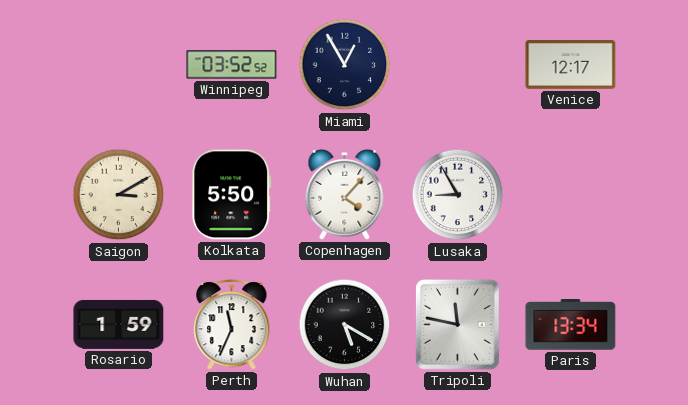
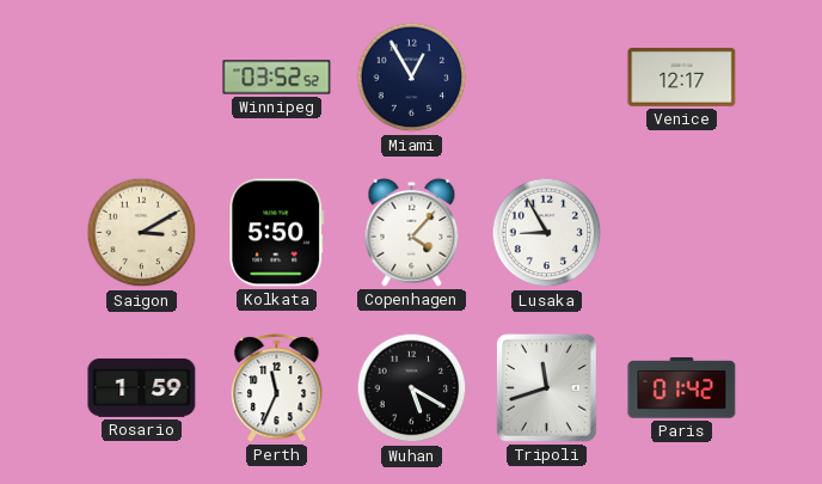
Tripoli: 11:47 -> 11:42 (546, 388)
Paris: 13:34 -> 01:42 (682, 388)
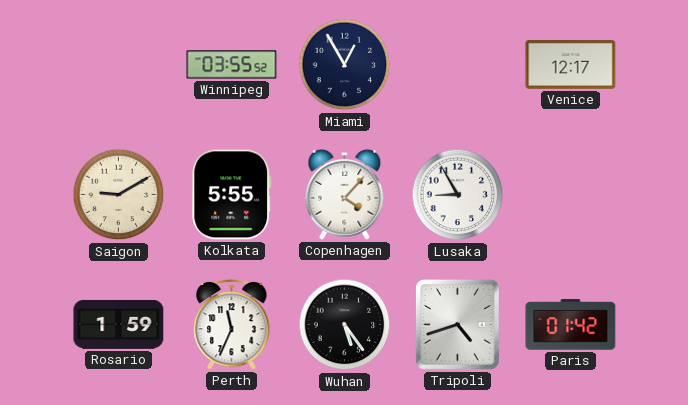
Winnipeg: 03:52 -> 03:55 (232, 65)
Saigon: 3:10 -> 9:10 (119, 195)
Kolkata: 5:50 -> 5:55 (232, 195)
Wuhan: 5:20 -> 5:24 (345, 325)
Tripoli: 11:42 -> 4:42 (457, 325)
